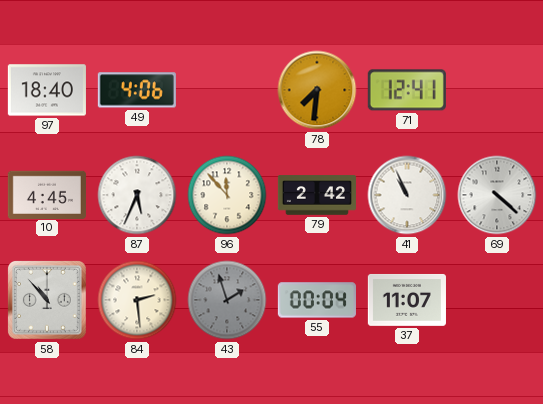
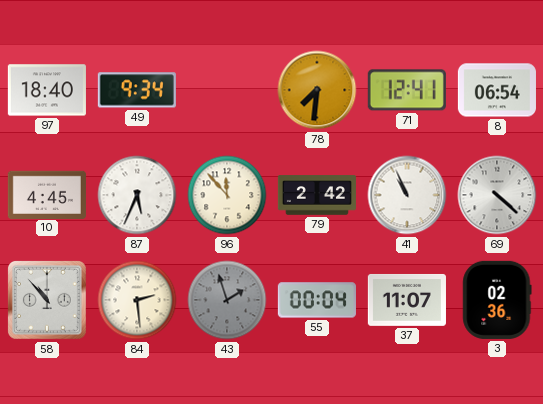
49: 4:06 -> 9:34 (137, 90)
8: none -> 06:54 (497, 90)
3: none -> 02:36 (497, 300)
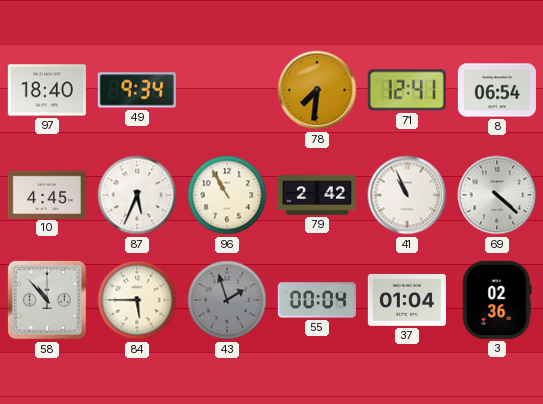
96: 11:53 -> 10:55 (227, 195)
84: 2:29 -> 5:45 (137, 300)
37: 11:07 -> 01:04 (407, 300)
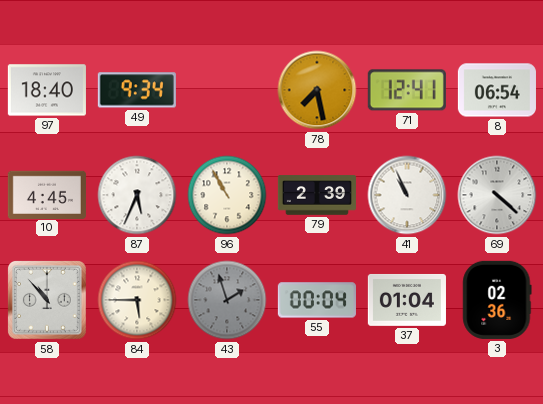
78: 7:31 -> 7:28 (317, 90)
79: 2:42 -> 2:39 (317, 195)
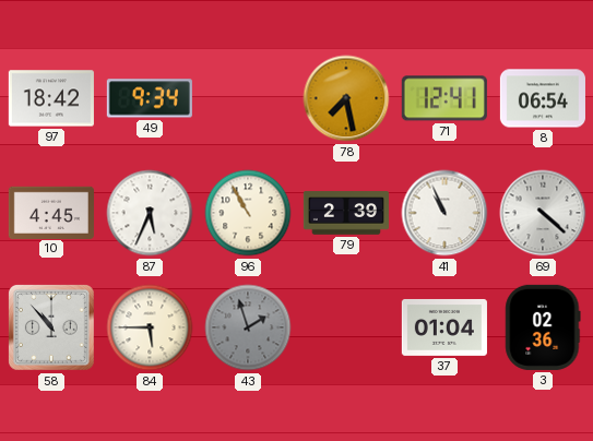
97: 18:40 -> 18:42 (51, 98)
55: 00:04 -> none (317, 300)
